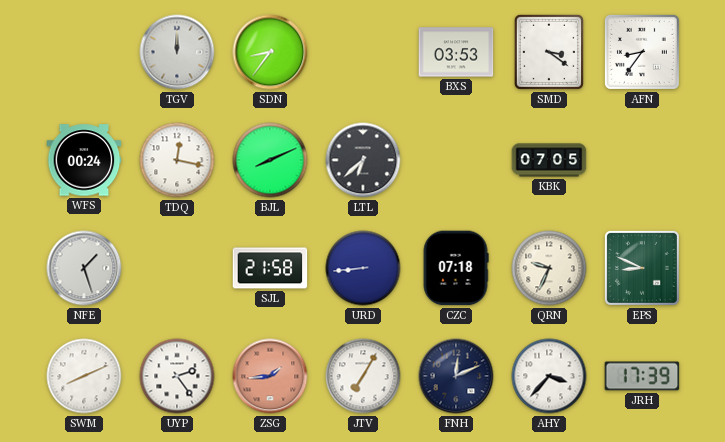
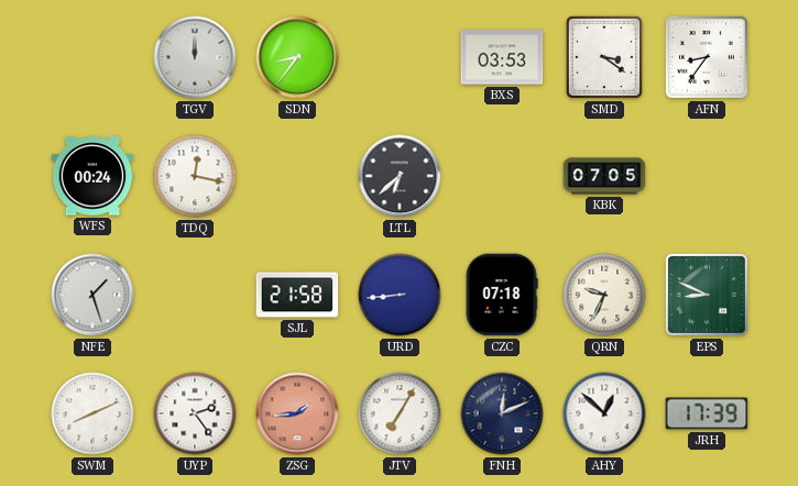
BJL: 8:11 -> none (270, 160)
AHY: 3:37 -> 12:52 (604, 413)
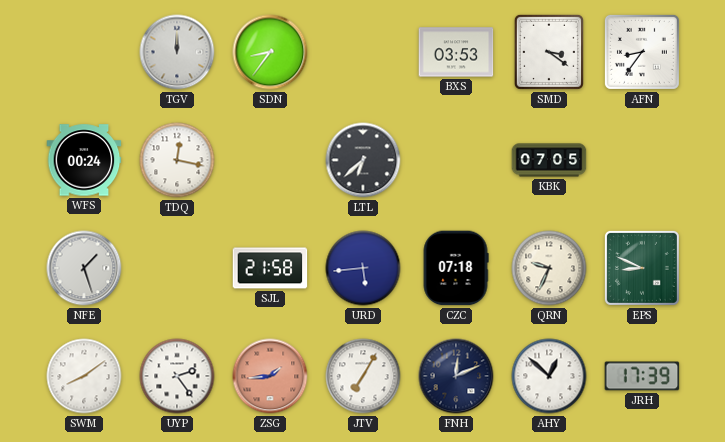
URD: 8:44 -> 5:44 (363, 268)
SWM: 8:11 -> 8:09 (84, 376)
